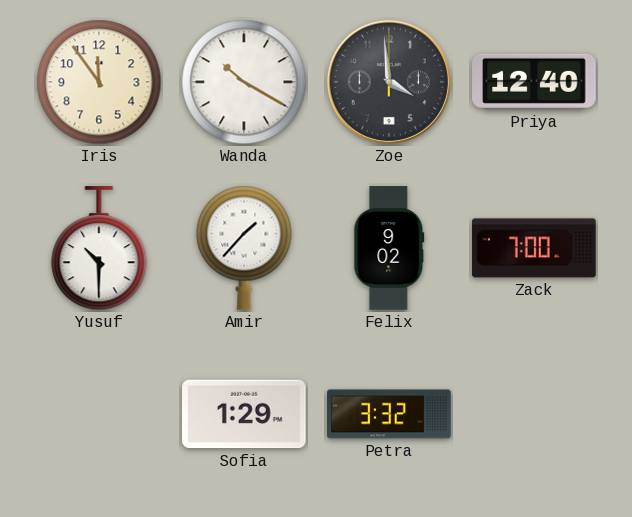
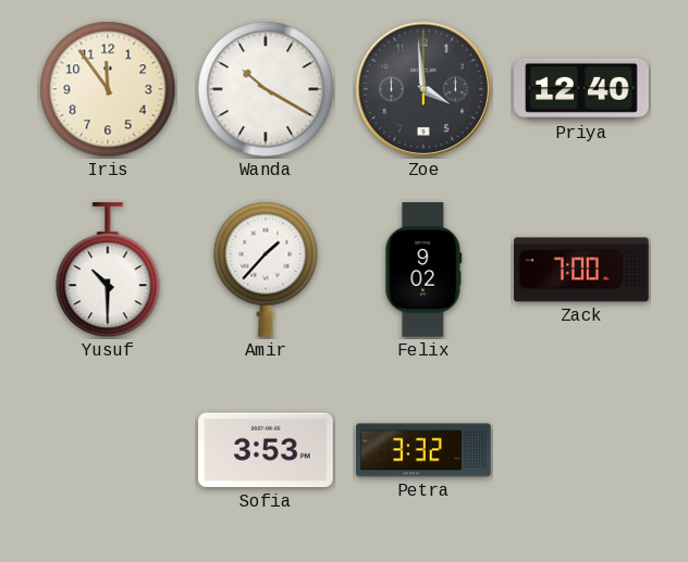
Sofia: 1:29 -> 3:53 (266, 450)
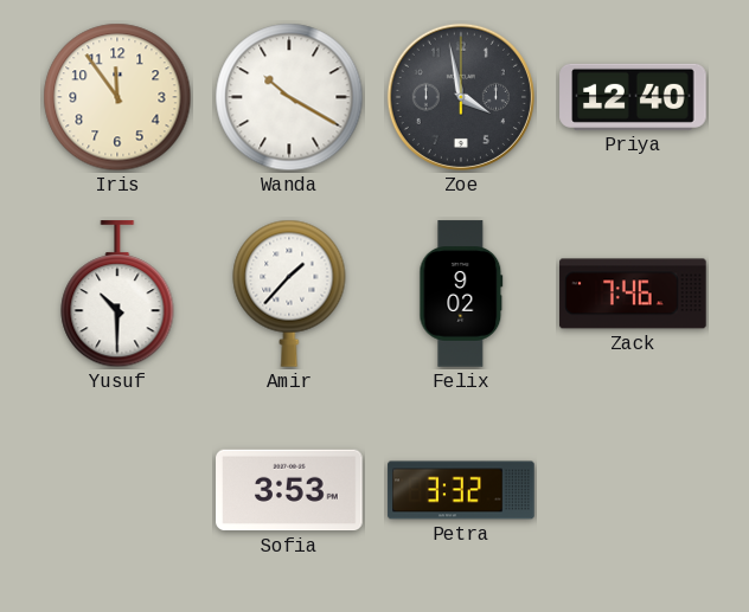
Zoe: 3:59 -> 3:58 (461, 97)
Zack: 7:00 -> 7:46 (633, 294)
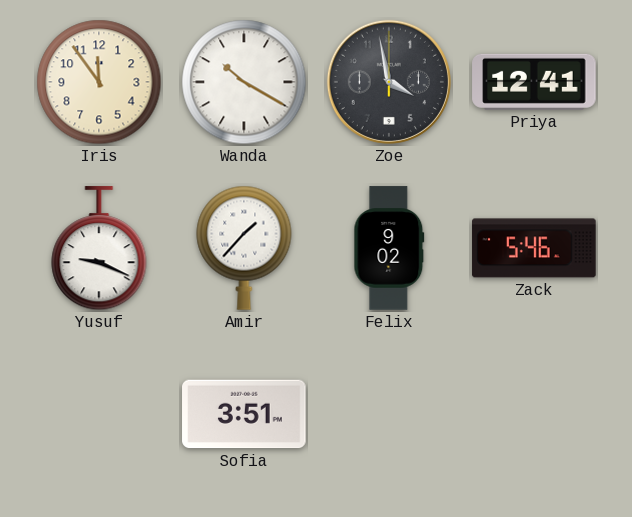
Priya: 12:40 -> 12:41 (534, 82)
Yusuf: 10:30 -> 9:19 (99, 249)
Zack: 7:46 -> 5:46 (534, 248)
Sofia: 3:53 -> 3:51 (244, 414)
Petra: 3:32 -> none (461, 490)
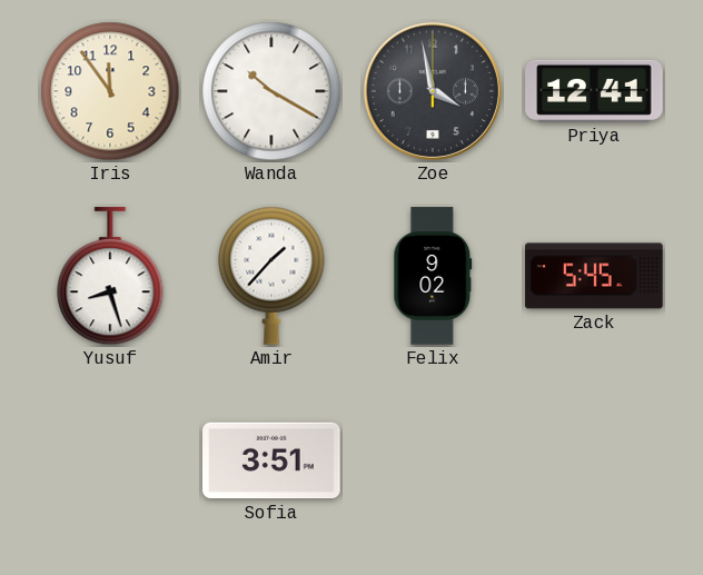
Yusuf: 9:19 -> 8:27 (110, 277)
Zack: 5:46 -> 5:45 (594, 276)
